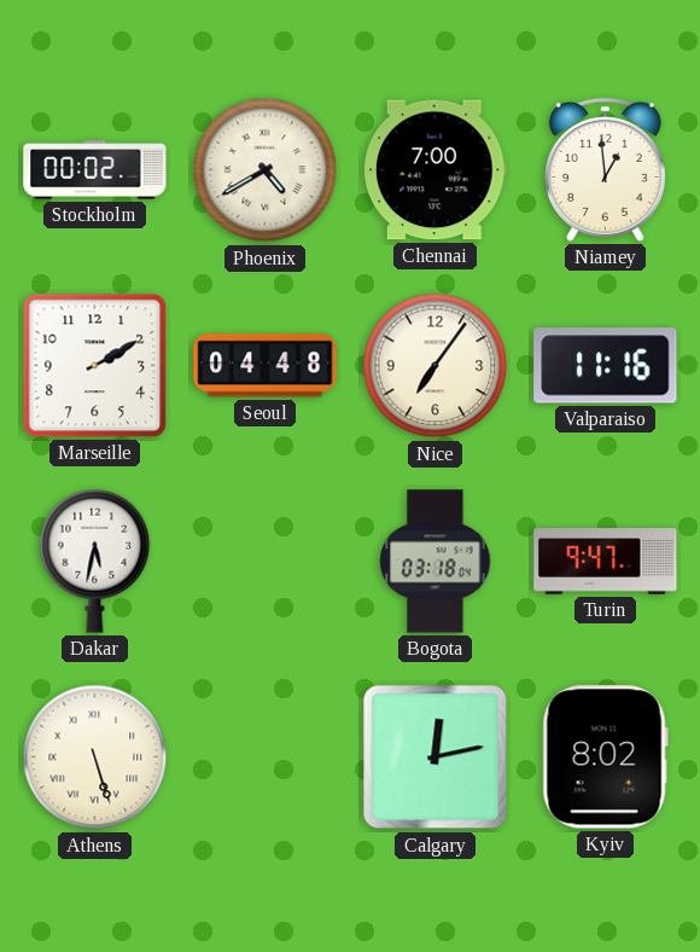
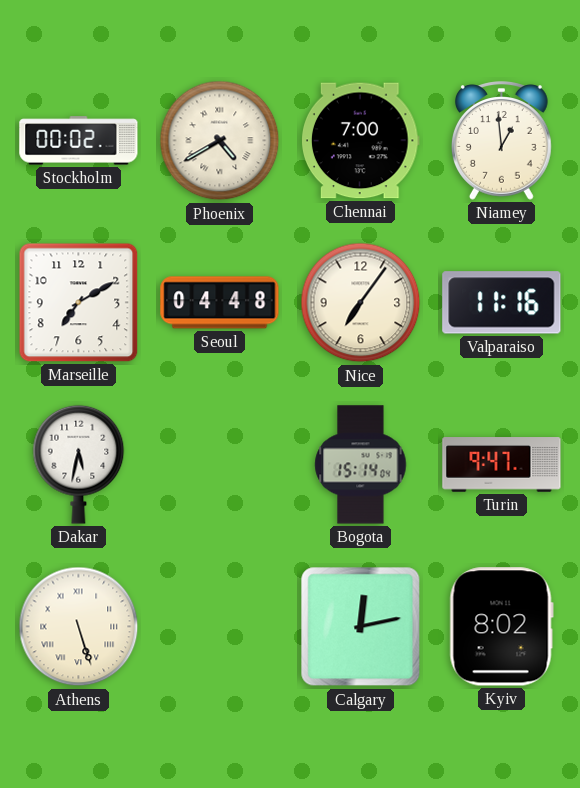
Marseille: 2:10 -> 7:10 (79, 303)
Bogota: 03:18 -> 15:14 (361, 465)
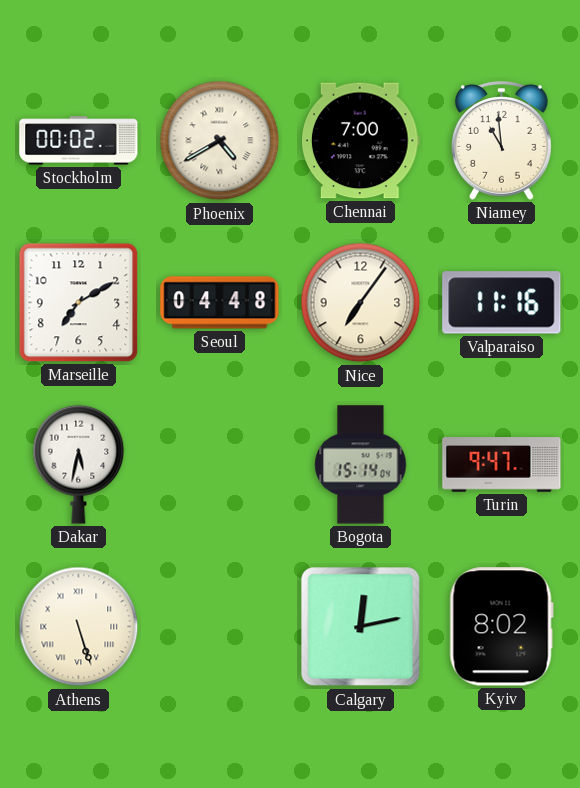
Niamey: 12:59 -> 10:59 (501, 141)
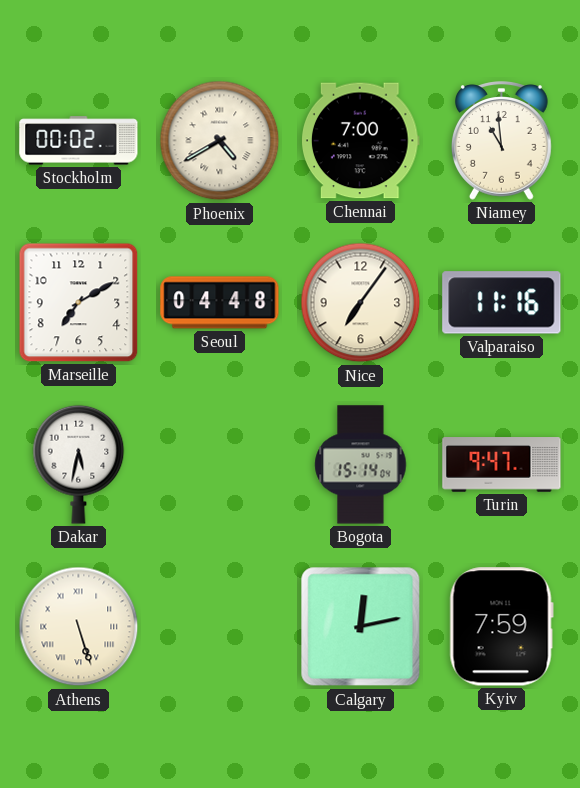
Kyiv: 8:02 -> 7:59 (501, 627)
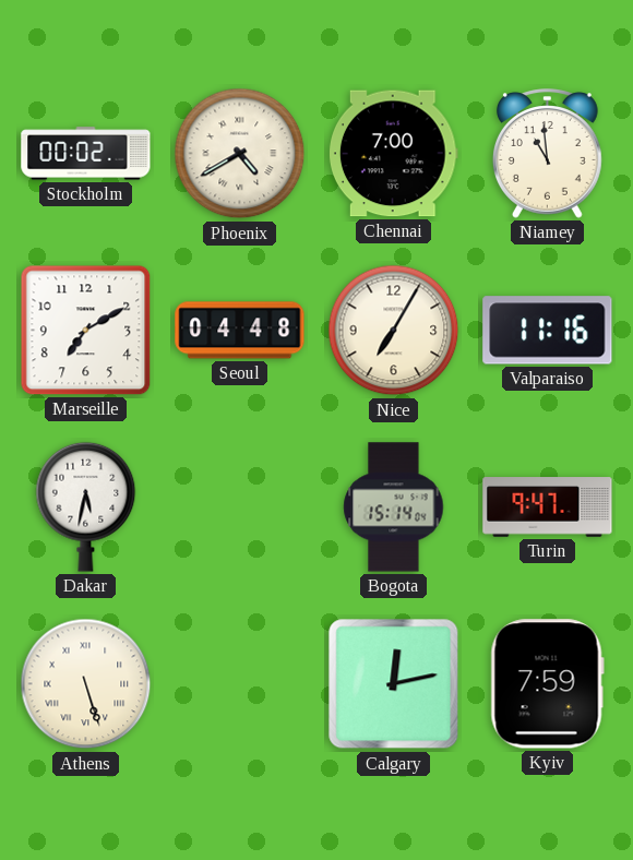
Nice: 7:06 -> 7:05 (394, 331)
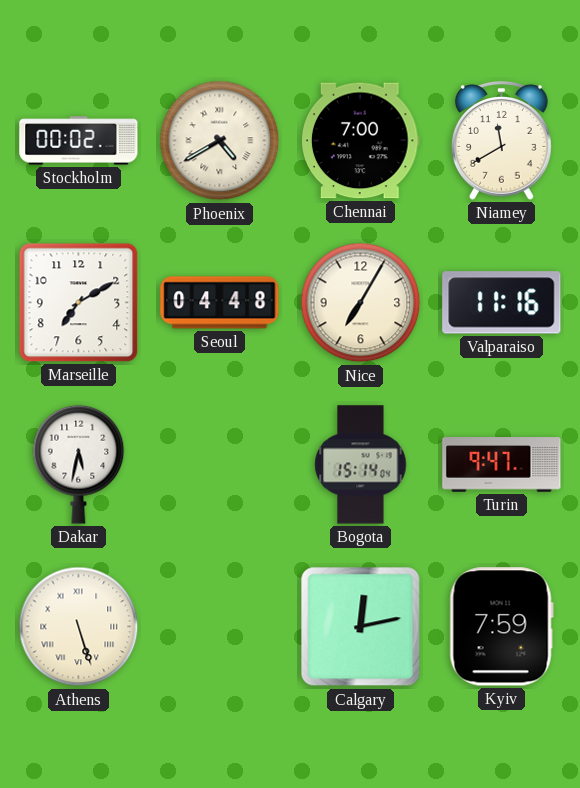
Niamey: 10:59 -> 11:40 (501, 141)
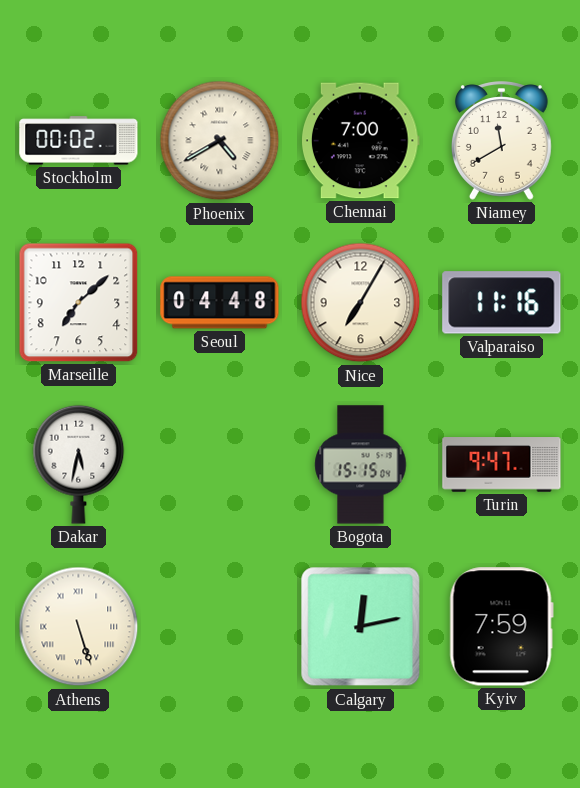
Marseille: 7:10 -> 7:08 (79, 303)
Bogota: 15:14 -> 15:15 (361, 465)
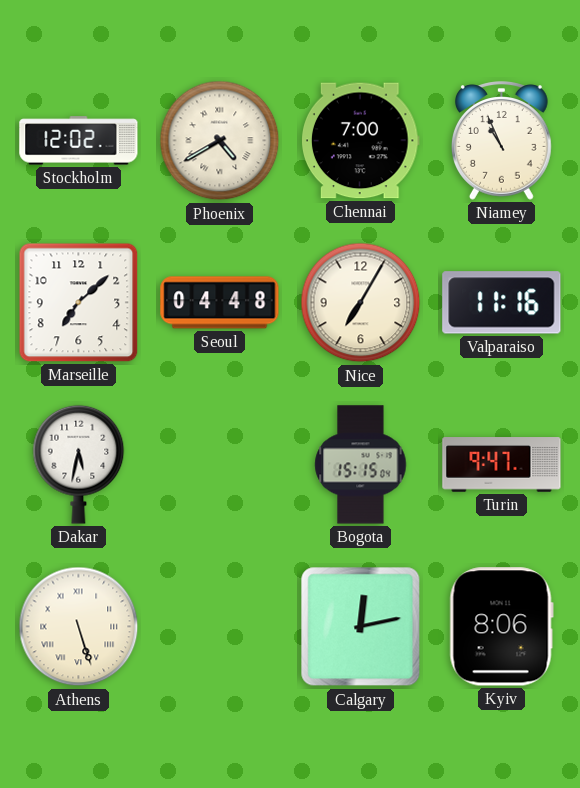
Stockholm: 00:02 -> 12:02 (79, 141)
Niamey: 11:40 -> 10:56 (501, 141)
Kyiv: 7:59 -> 8:06 (501, 627)
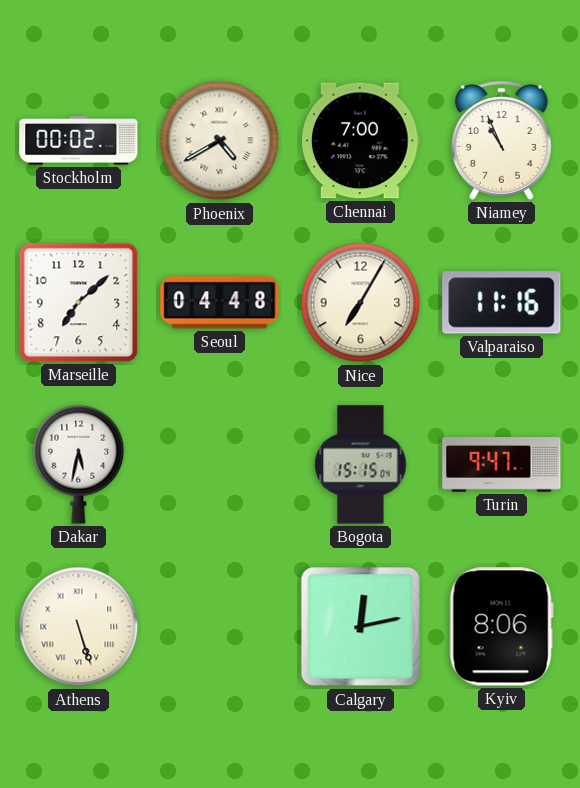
Stockholm: 12:02 -> 00:02 (79, 141)
